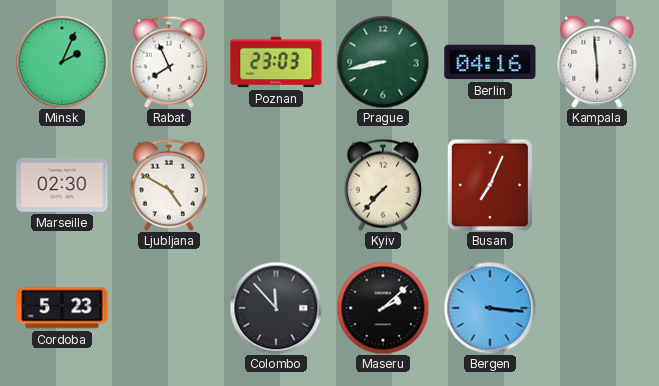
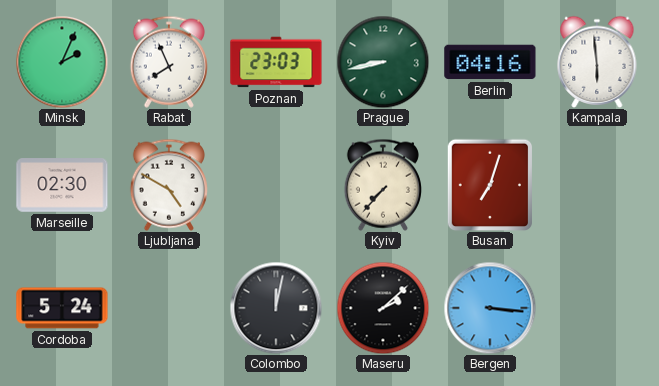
Busan: 7:04 -> 7:03 (489, 185)
Cordoba: 5:23 -> 5:24 (62, 308)
Colombo: 11:53 -> 12:02 (276, 308)
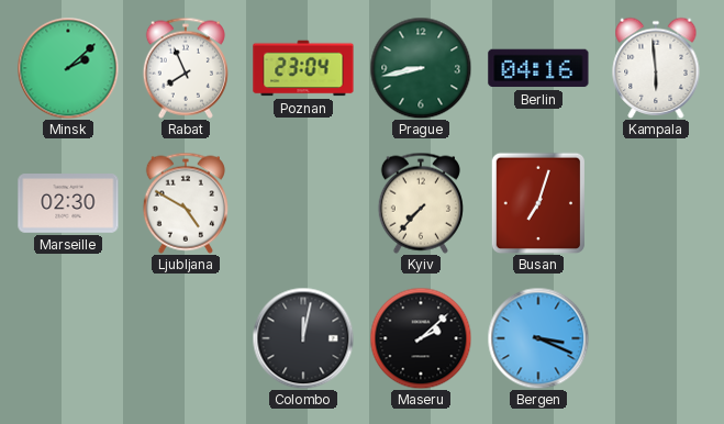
Minsk: 2:04 -> 2:08 (68, 68)
Poznan: 23:03 -> 23:04 (303, 68)
Cordoba: 5:24 -> none (62, 308)
Bergen: 3:16 -> 3:19 (538, 338)
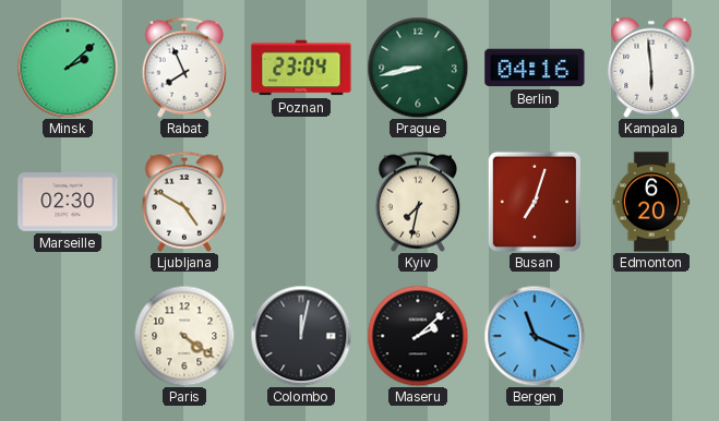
Kyiv: 7:37 -> 7:32 (418, 202)
Edmonton: none -> 6:20 (651, 202)
Paris: none -> 4:21 (184, 336)
Bergen: 3:19 -> 11:19 (535, 336)
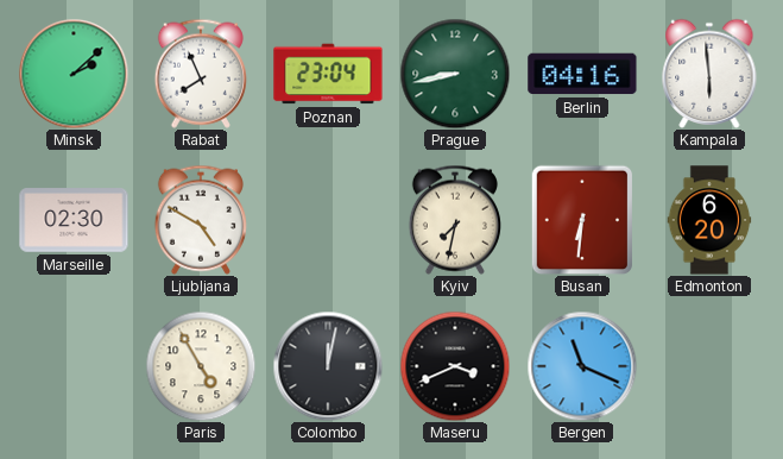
Busan: 7:03 -> 6:31 (581, 220)
Paris: 4:21 -> 4:55 (201, 366)
Maseru: 2:08 -> 3:41 (455, 366)
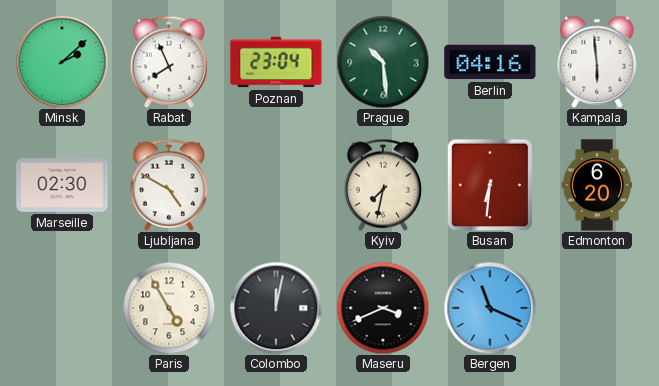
Prague: 8:43 -> 10:29 (383, 62)
